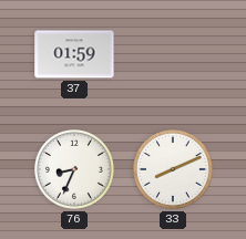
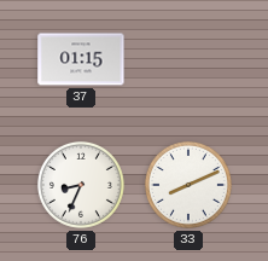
37: 01:59 -> 01:15 (81, 59)
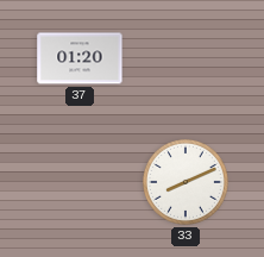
37: 01:15 -> 01:20 (80, 58)
76: 8:34 -> none (81, 185)
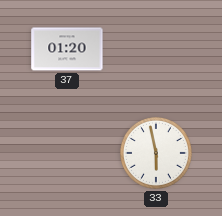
33: 8:11 -> 5:58 (156, 153)
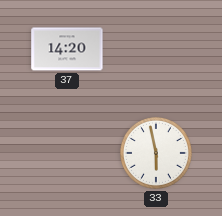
37: 01:20 -> 14:20 (67, 49)
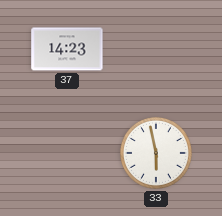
37: 14:20 -> 14:23 (67, 49)
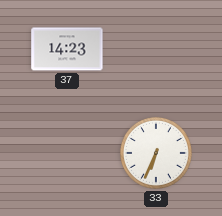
33: 5:58 -> 6:34 (156, 153)
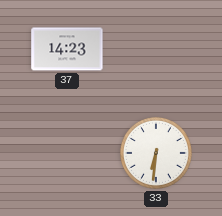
33: 6:34 -> 6:31 (156, 153)
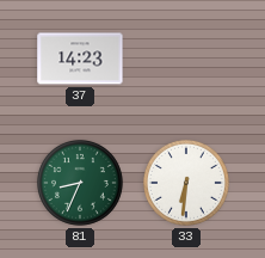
81: none -> 8:34 (80, 183)
